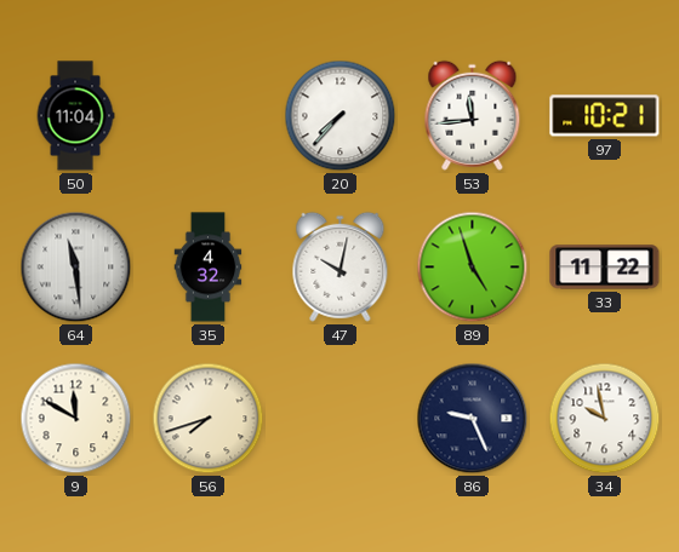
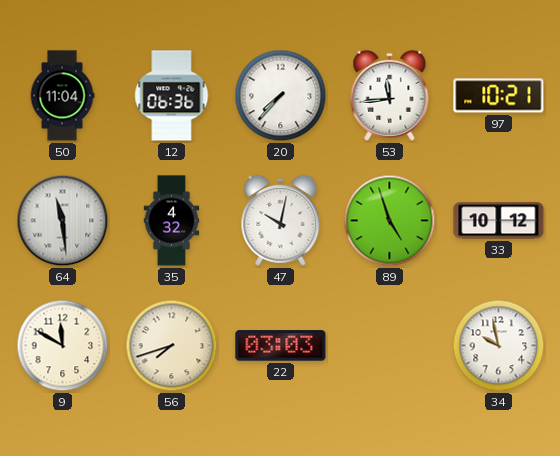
12: none -> 06:36 (172, 96)
33: 11:22 -> 10:12 (499, 221)
22: none -> 03:03 (281, 346)
86: 9:26 -> none (473, 419)
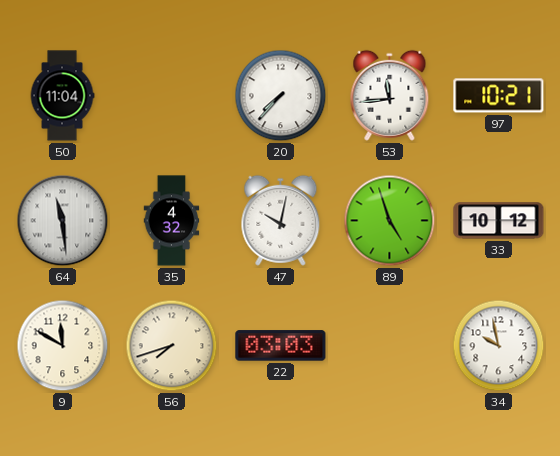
12: 06:36 -> none (172, 96)
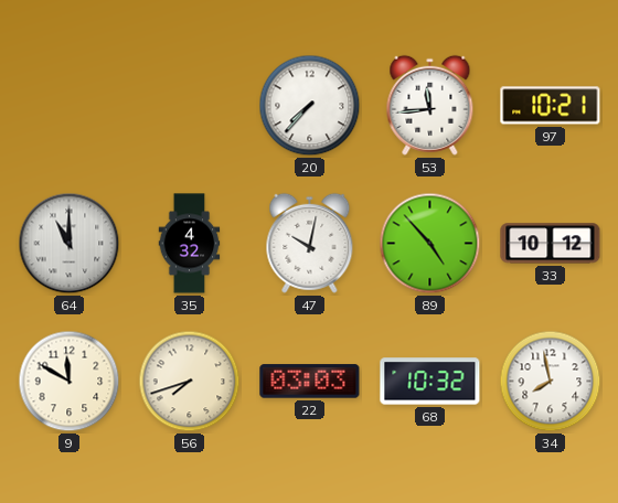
50: 11:04 -> none (62, 96)
64: 11:29 -> 11:00 (70, 244)
89: 4:57 -> 4:53 (430, 244)
68: none -> 10:32 (430, 382)
34: 9:58 -> 7:58 (551, 382)
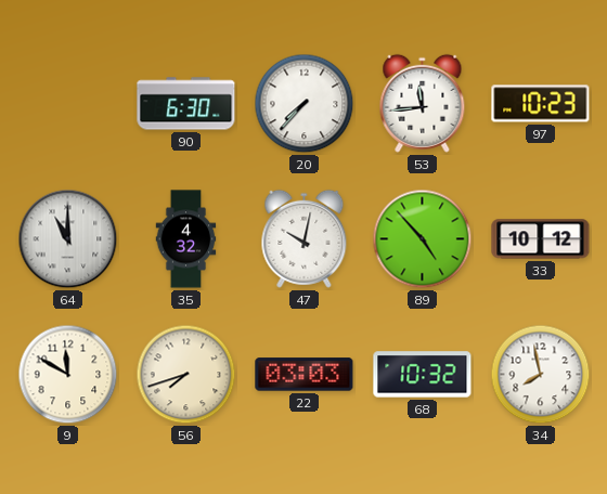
90: none -> 6:30 (186, 104)
97: 10:21 -> 10:23 (541, 104)
